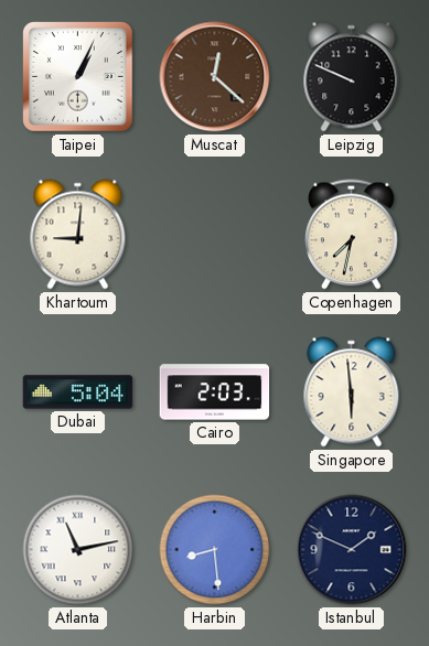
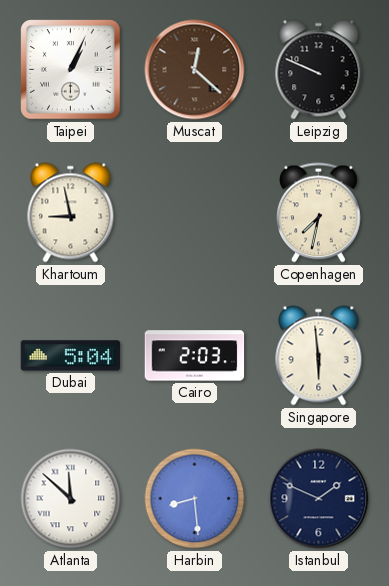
Khartoum: 9:01 -> 8:58 (71, 213)
Atlanta: 11:13 -> 11:52 (71, 499)
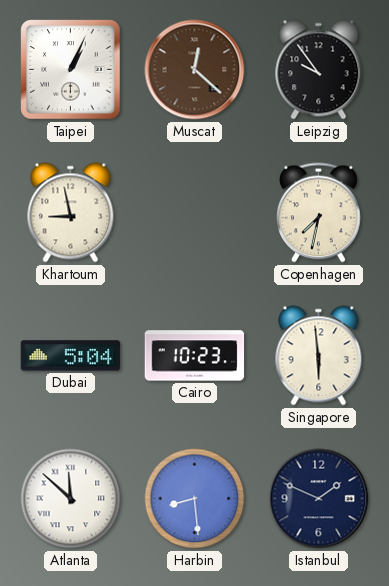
Leipzig: 9:49 -> 9:54 (319, 70)
Cairo: 2:03 -> 10:23 (195, 356)
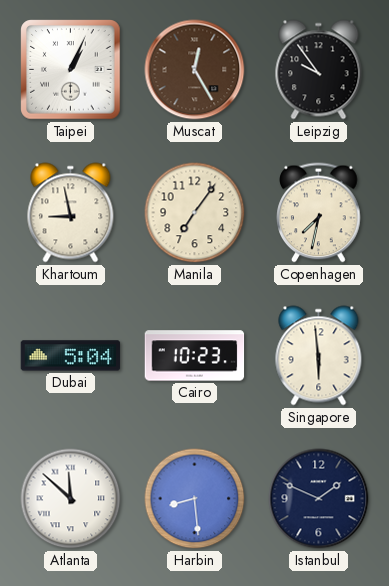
Muscat: 12:22 -> 12:25 (195, 70)
Manila: none -> 7:06 (195, 213)
